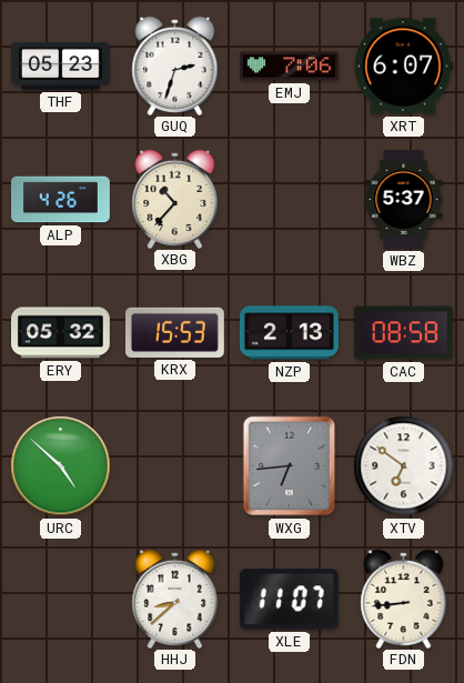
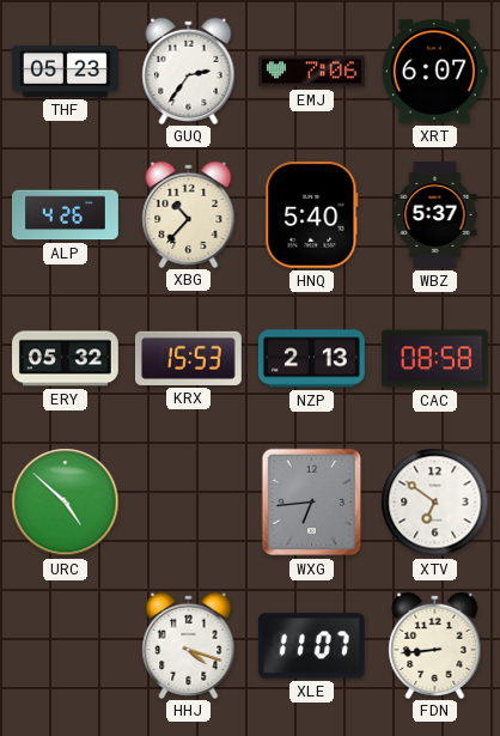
GUQ: 2:33 -> 2:36 (189, 71)
HNQ: none -> 5:40 (312, 214)
HHJ: 8:38 -> 4:18 (189, 645)
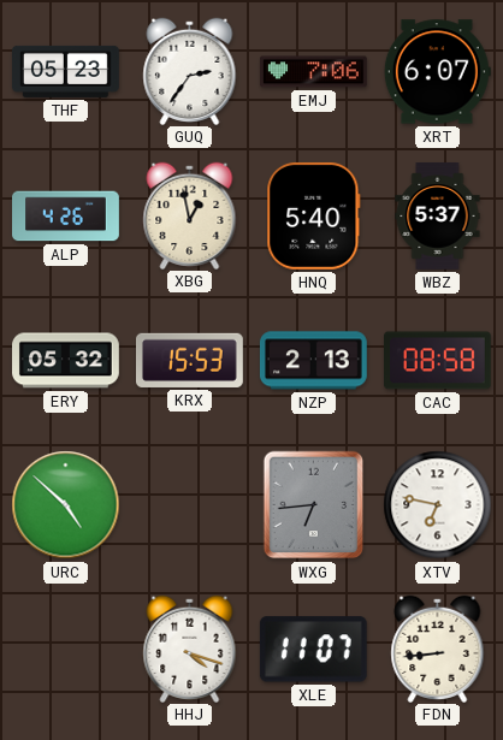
XBG: 10:37 -> 12:58 (190, 215)
XTV: 6:51 -> 6:47 (438, 505)
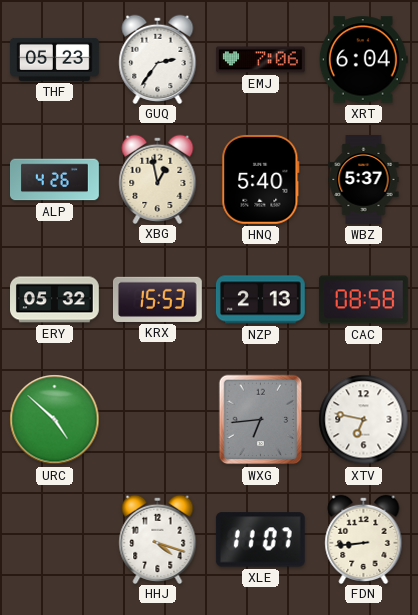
XRT: 6:07 -> 6:04 (363, 60)
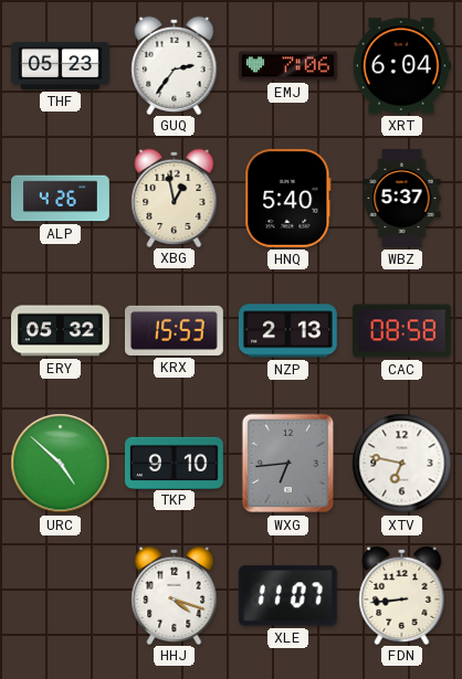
TKP: none -> 9:10 (175, 463)
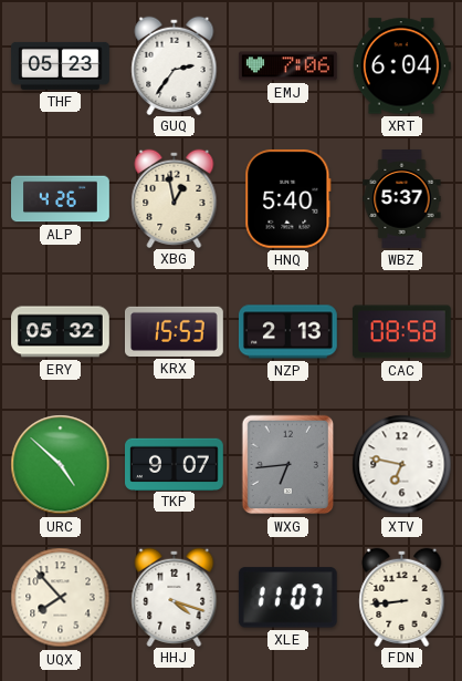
TKP: 9:10 -> 9:07 (175, 464)
UQX: none -> 7:53 (61, 598)
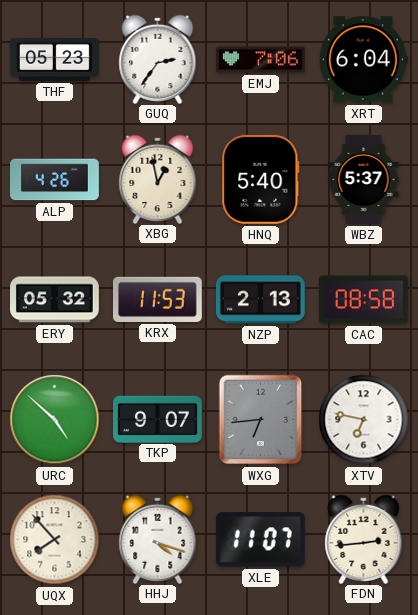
KRX: 15:53 -> 11:53 (158, 299)
FDN: 8:44 -> 2:44 (364, 539)
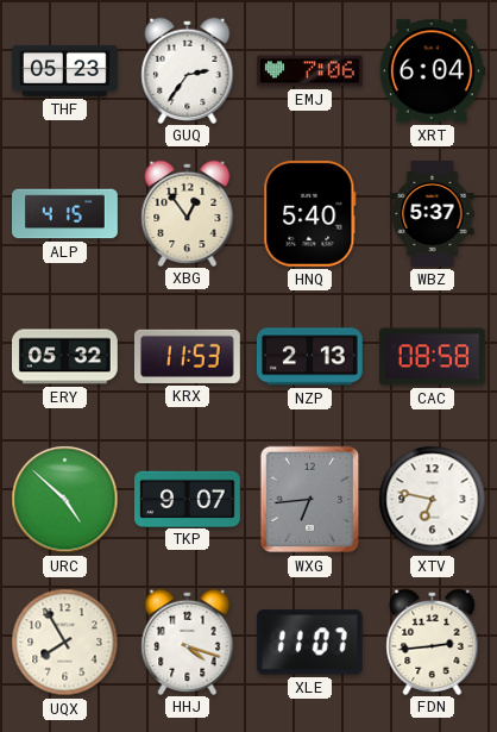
ALP: 4:26 -> 4:15 (65, 214)
XBG: 12:58 -> 12:54 (188, 213)
UQX: 7:53 -> 7:55 (65, 643)
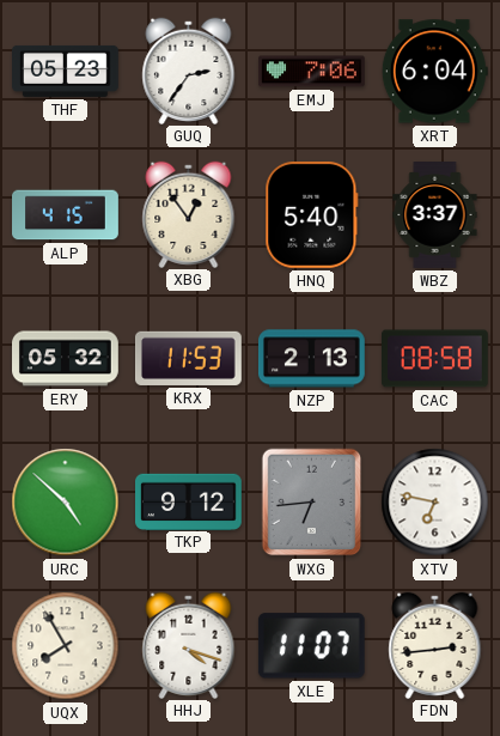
WBZ: 5:37 -> 3:37 (435, 215)
TKP: 9:07 -> 9:12 (189, 501)
